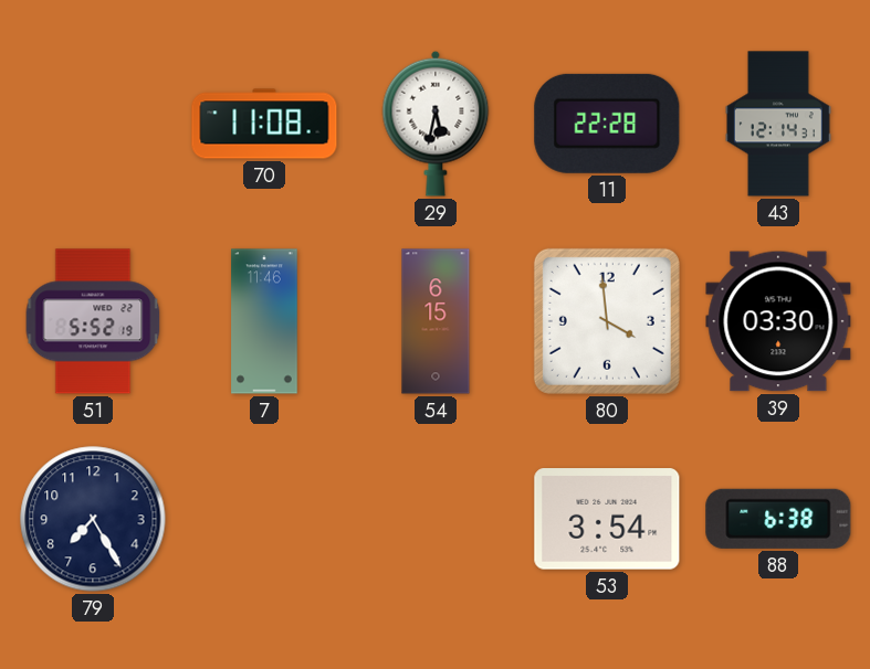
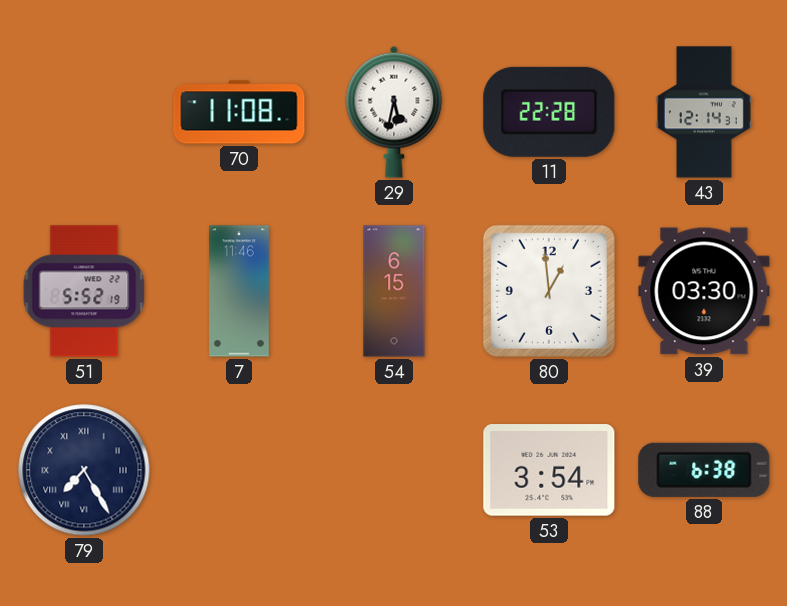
80: 3:59 -> 12:59 (549, 291)
79 numerals: Arabic -> Roman (84, 470)
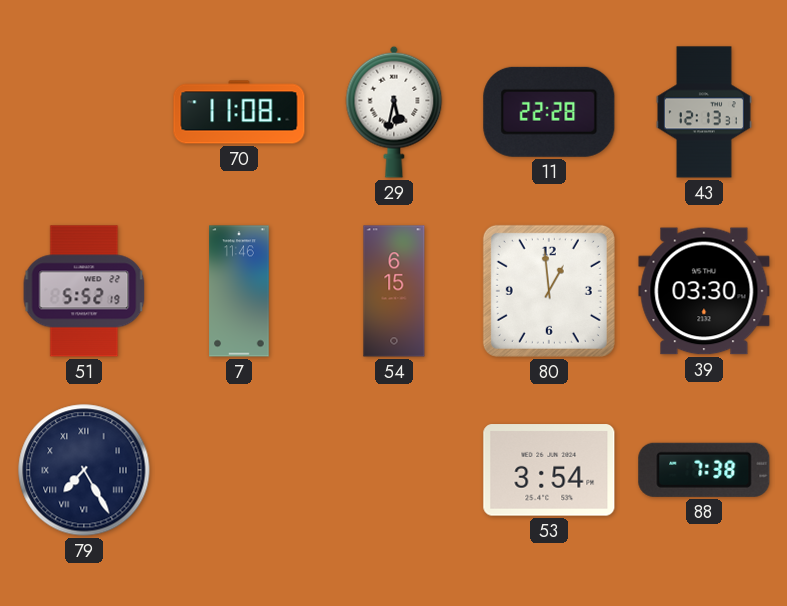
43: 12:14 -> 12:13 (704, 112)
88: 6:38 -> 7:38 (704, 470)
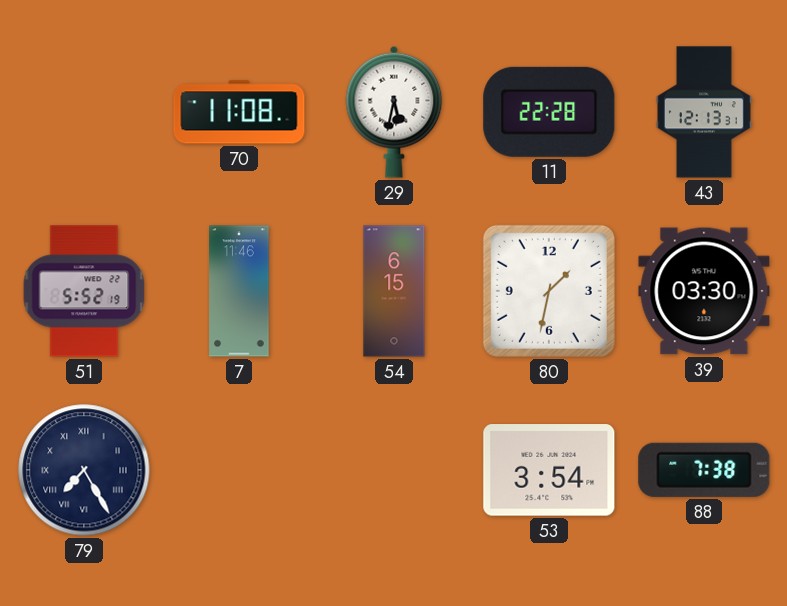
80: 12:59 -> 1:32 (549, 291)
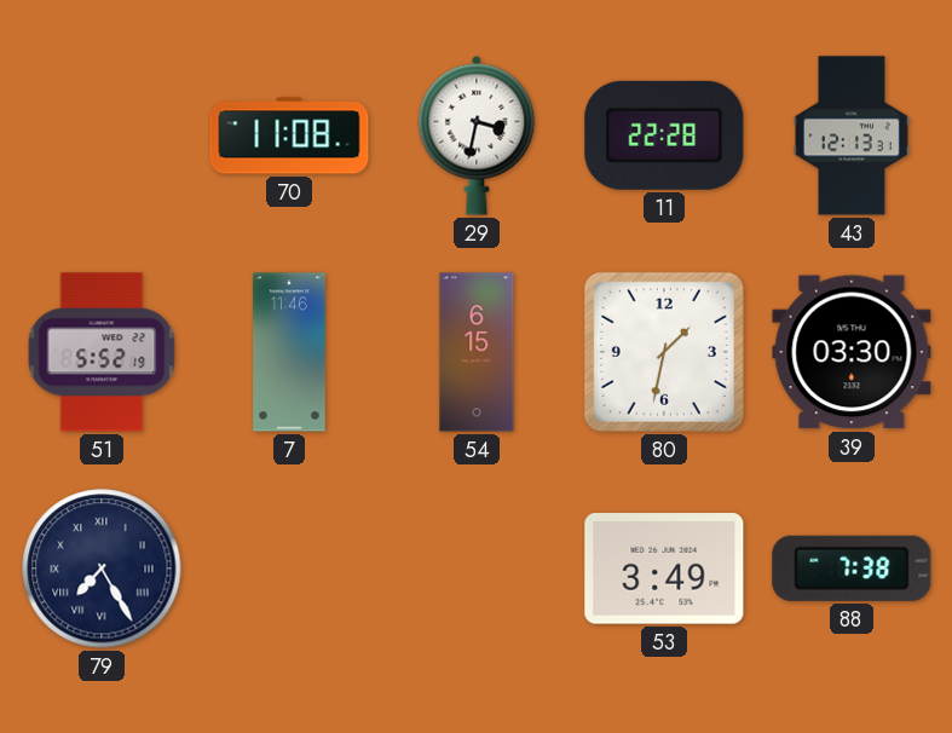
29: 5:32 -> 3:32 (477, 135)
53: 3:54 -> 3:49 (664, 568)
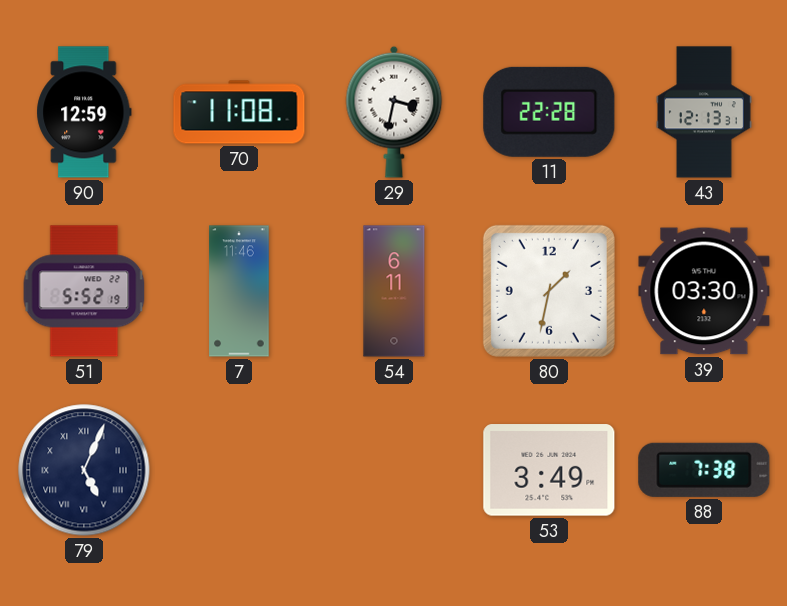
90: none -> 12:59 (84, 112)
54: 6:15 -> 6:11 (394, 291)
79: 7:25 -> 5:04 (84, 470)
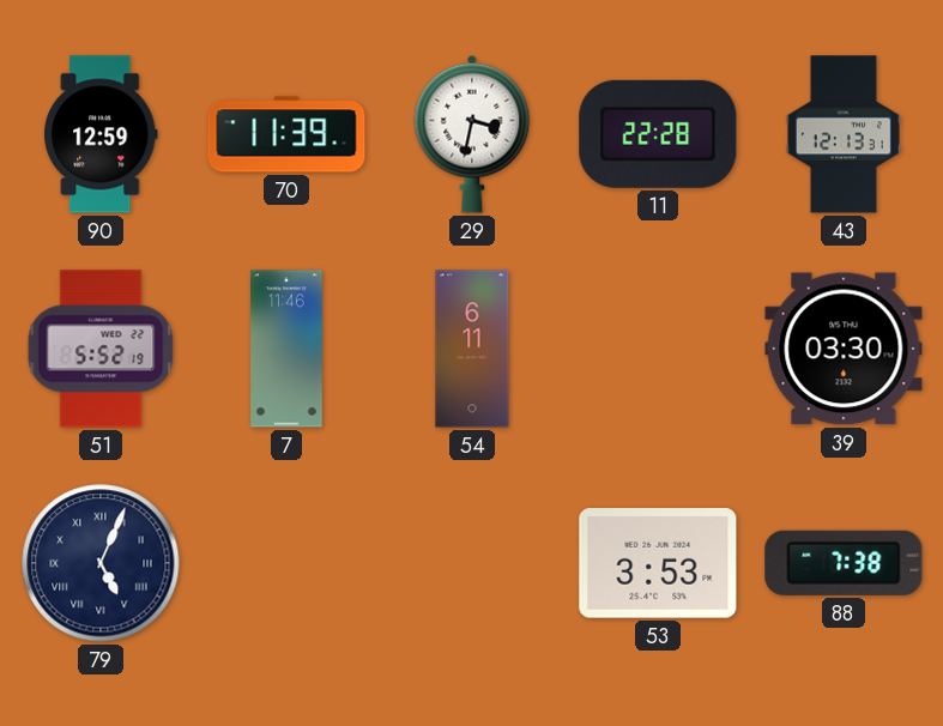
70: 11:08 -> 11:39 (286, 134)
80: 1:32 -> none (549, 291)
53: 3:49 -> 3:53 (658, 563)
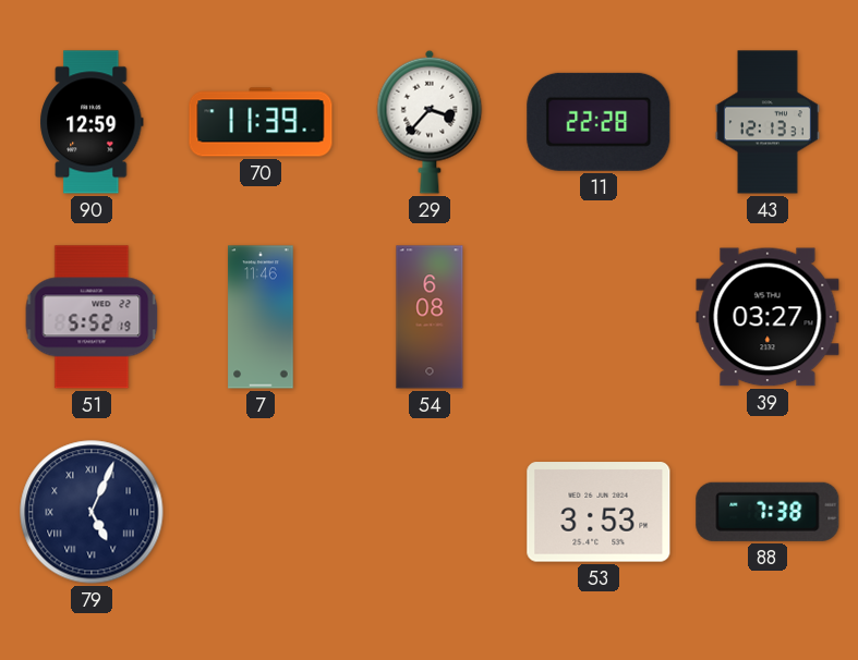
29: 3:32 -> 3:37 (430, 122)
54: 6:11 -> 6:08 (430, 317)
39: 03:30 -> 03:27 (768, 317)
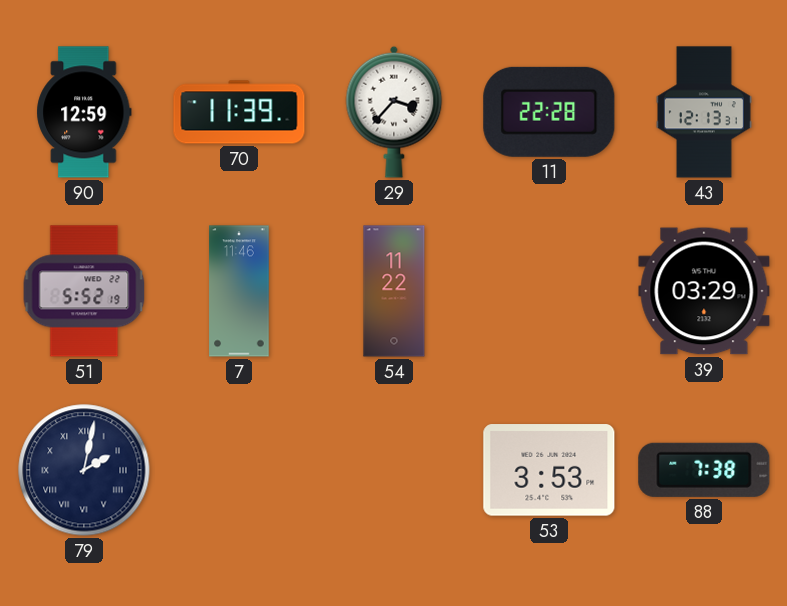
54: 6:08 -> 11:22 (394, 291)
39: 03:27 -> 03:29 (704, 291)
79: 5:04 -> 2:02 (84, 470)
